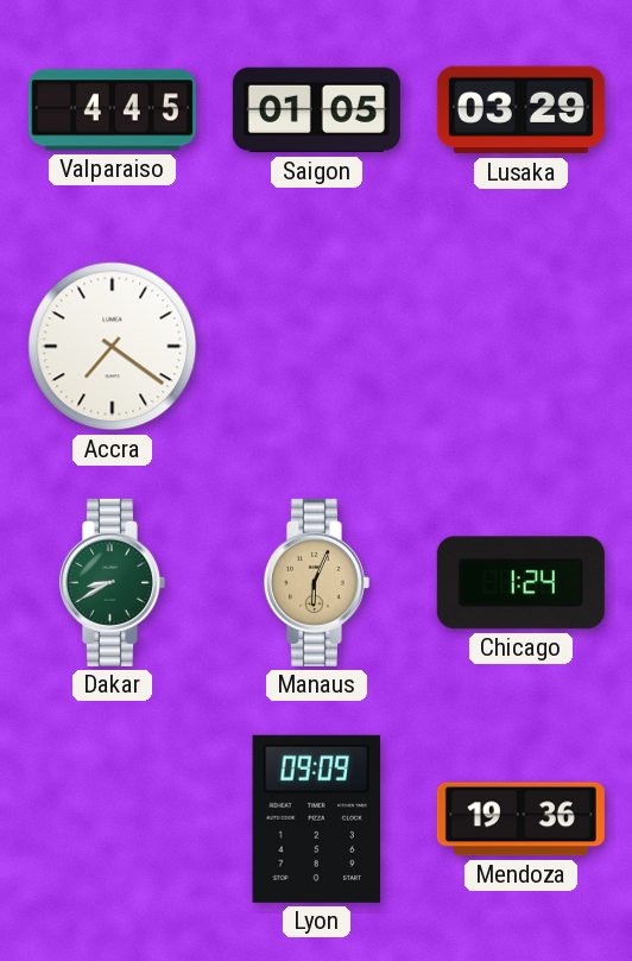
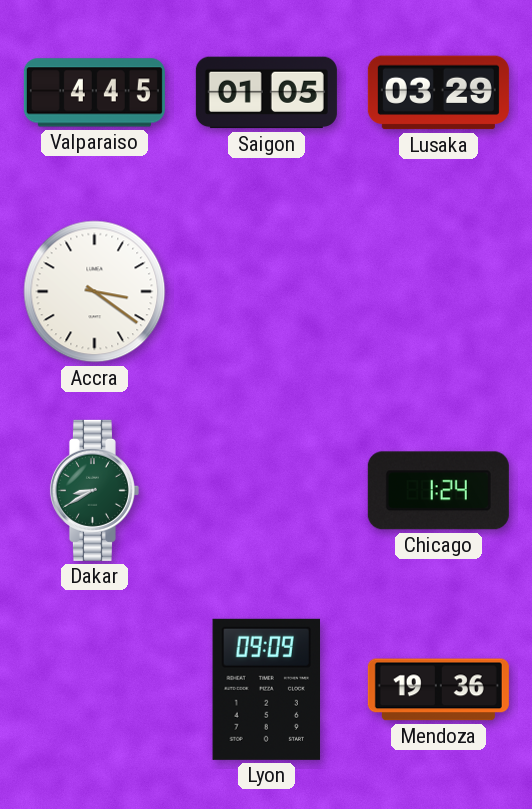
Accra: 7:21 -> 3:21 (95, 292)
Manaus: 6:04 -> none (316, 582)
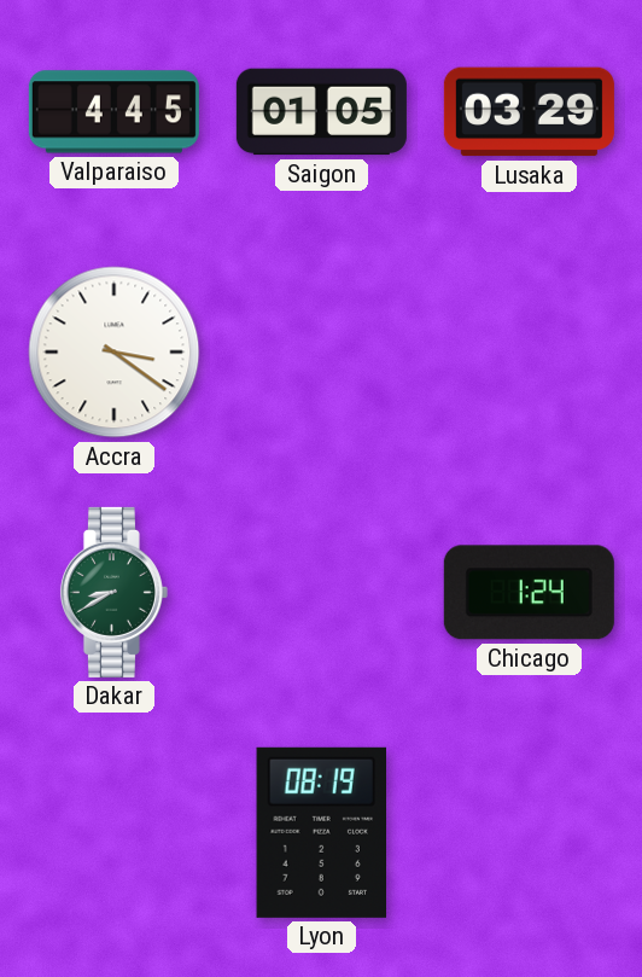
Lyon: 09:09 -> 08:19 (322, 832)
Mendoza: 19:36 -> none (438, 690)
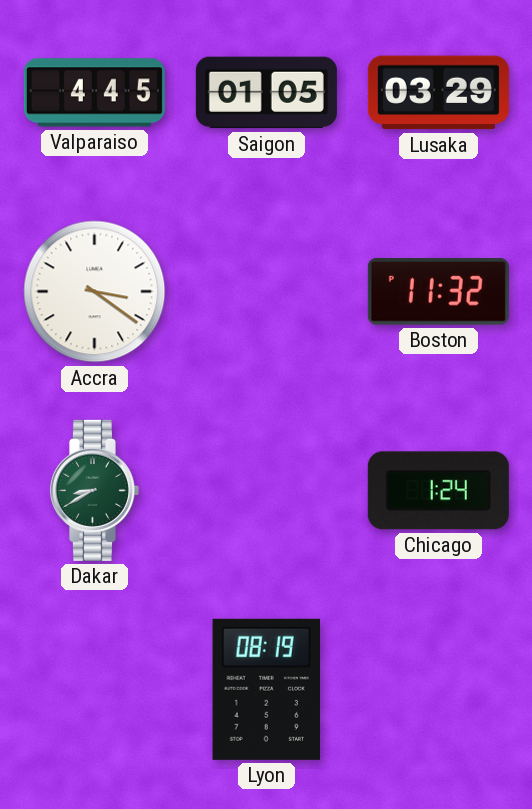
Boston: none -> 11:32 (438, 292)
